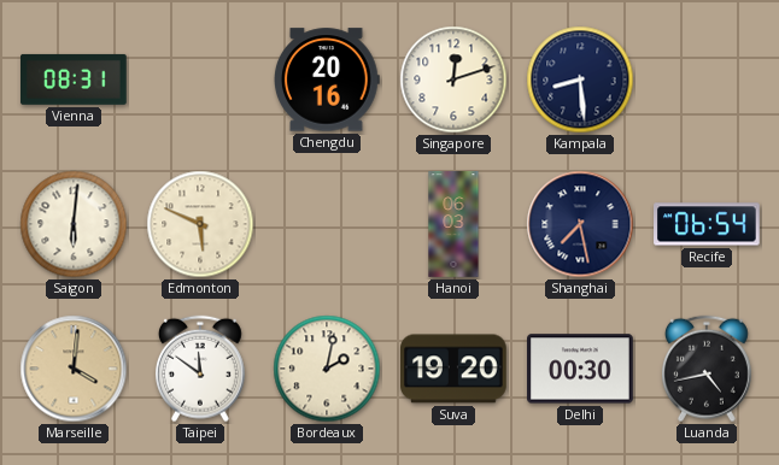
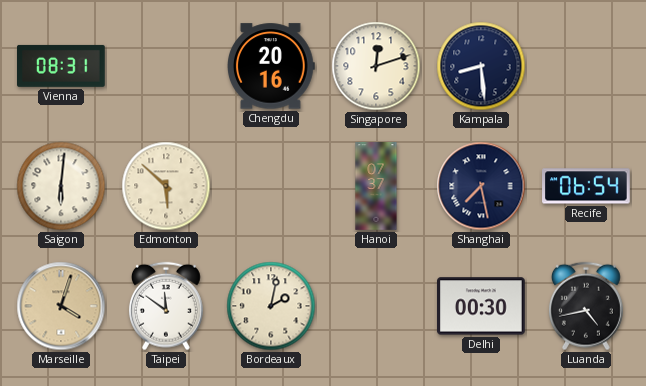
Edmonton: 5:49 -> 5:52 (166, 186)
Hanoi: 06:03 -> 07:37 (376, 186)
Marseille: 4:01 -> 4:03 (61, 306)
Suva: 19:20 -> none (455, 369)
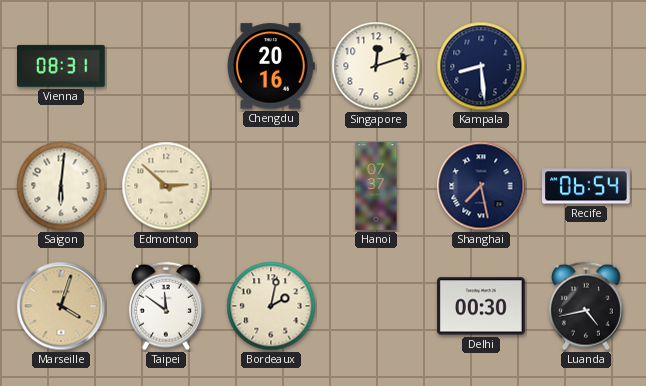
Edmonton: 5:52 -> 2:52 (166, 186)
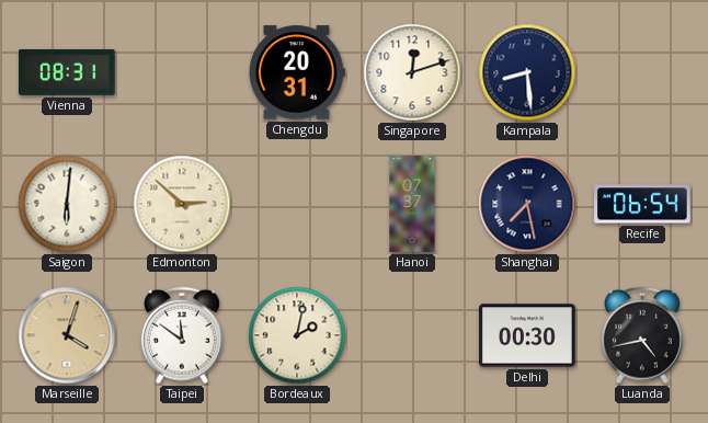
Chengdu: 20:16 -> 20:31 (298, 72)
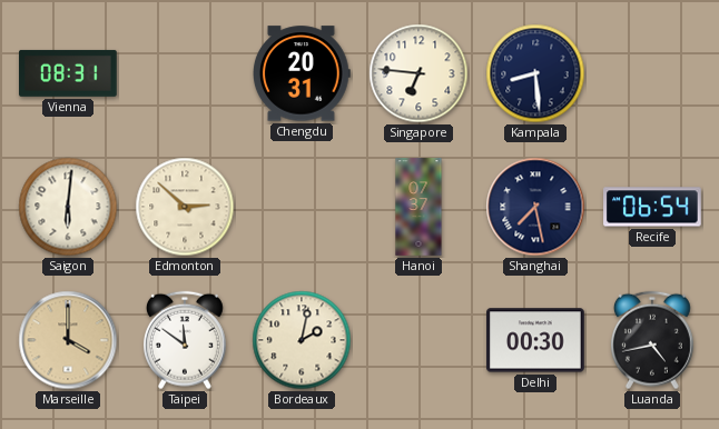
Singapore: 12:12 -> 6:46 (418, 73)
Marseille: 4:03 -> 4:00 (68, 340)
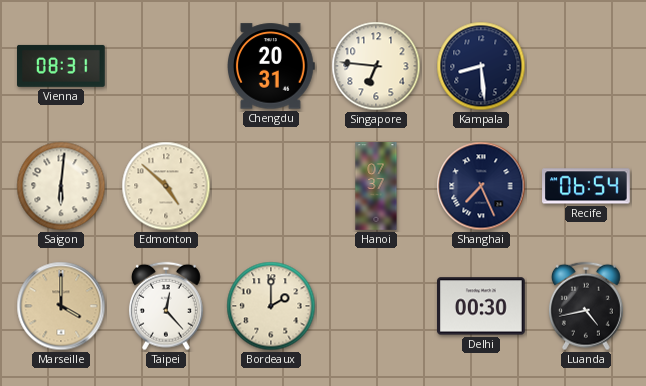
Edmonton: 2:52 -> 4:52 (166, 186)
Shanghai: 7:28 -> 7:26 (481, 186)
Taipei: 11:51 -> 12:23 (166, 306)
Bordeaux: 2:02 -> 2:00 (271, 306)
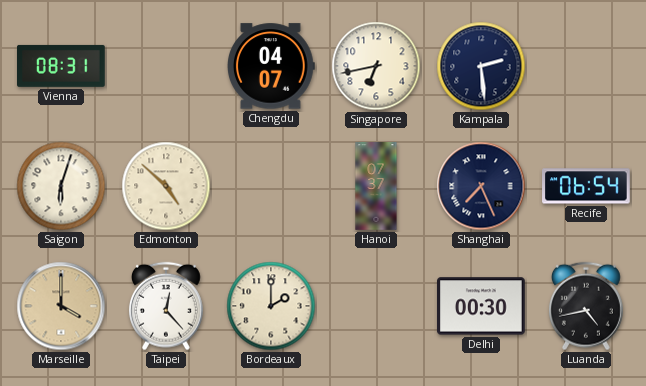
Chengdu: 20:31 -> 04:07 (272, 66)
Singapore: 6:46 -> 6:43 (376, 66)
Kampala: 8:29 -> 2:29 (481, 66)
Saigon: 6:01 -> 6:03 (61, 186)
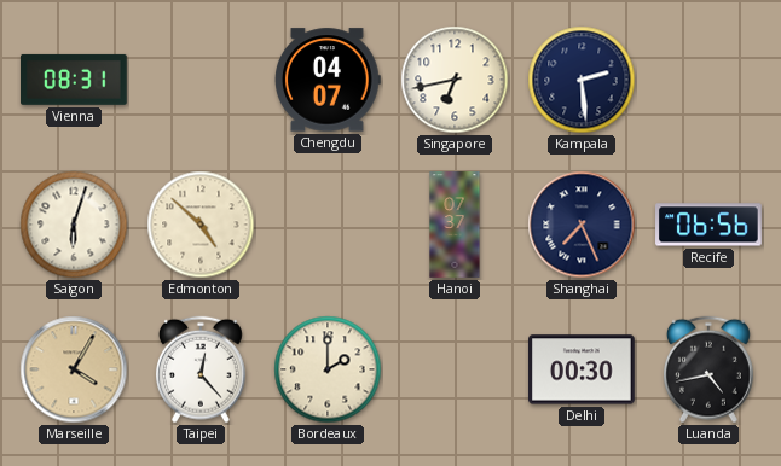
Recife: 06:54 -> 06:56 (708, 225)
Marseille: 4:00 -> 4:05 (74, 369)
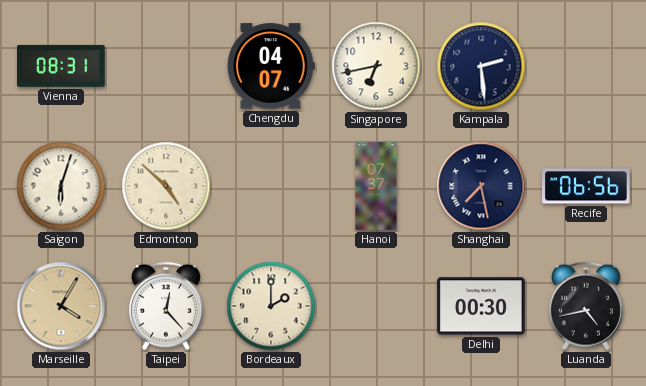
Shanghai: 7:26 -> 7:28 (481, 186)
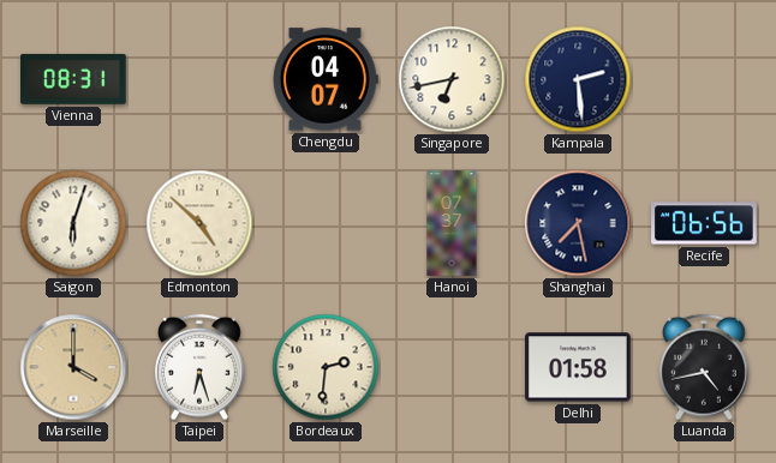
Marseille: 4:05 -> 4:00 (73, 367)
Taipei: 12:23 -> 6:27 (199, 367)
Bordeaux: 2:00 -> 2:31 (326, 367)
Delhi: 00:30 -> 01:58 (579, 367)
